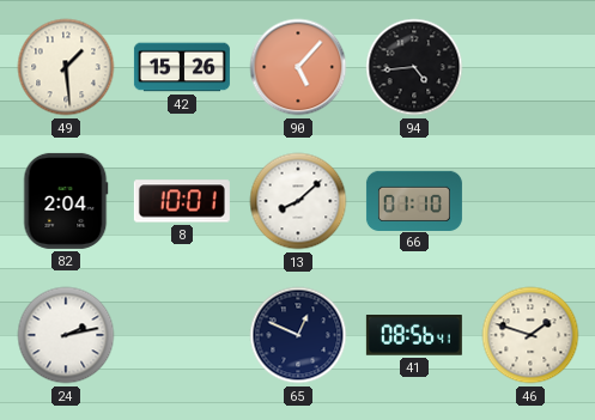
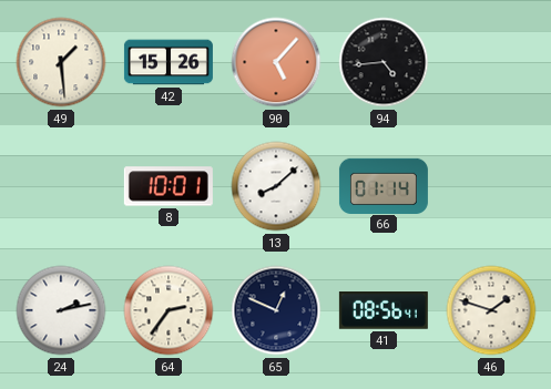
82: 2:04 -> none (66, 201)
66: 01:10 -> 01:14 (384, 185)
64: none -> 2:36 (169, 310)
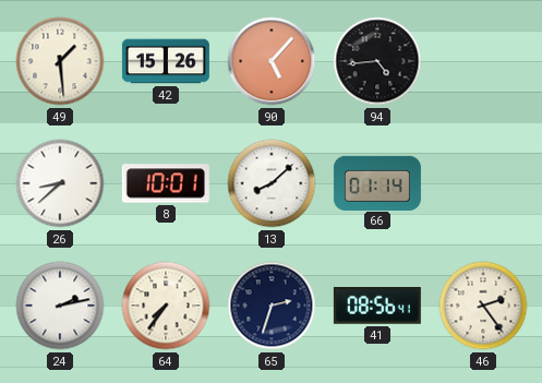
26: none -> 8:38 (60, 183)
64: 2:36 -> 7:36 (166, 306)
65: 12:49 -> 2:33 (272, 306)
46: 1:48 -> 2:24 (483, 306)
